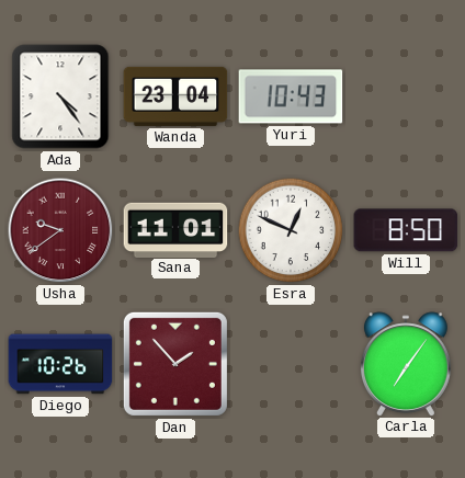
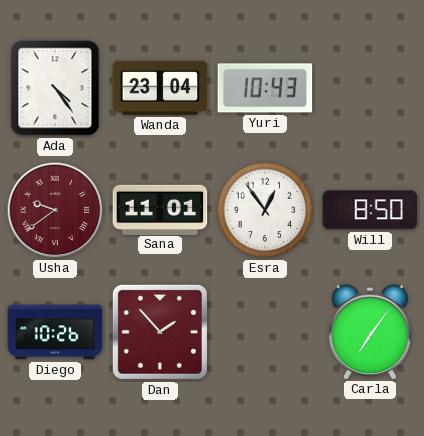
Esra: 12:49 -> 12:54 (265, 210)
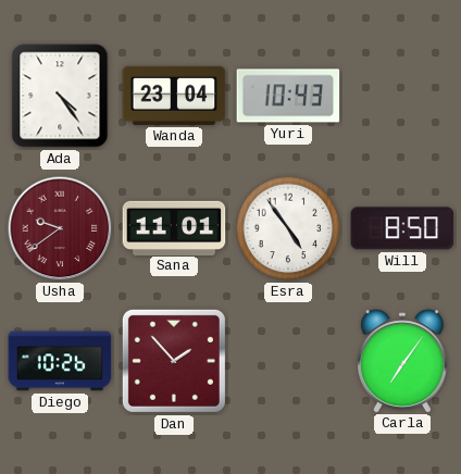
Esra: 12:54 -> 4:54 (288, 228)
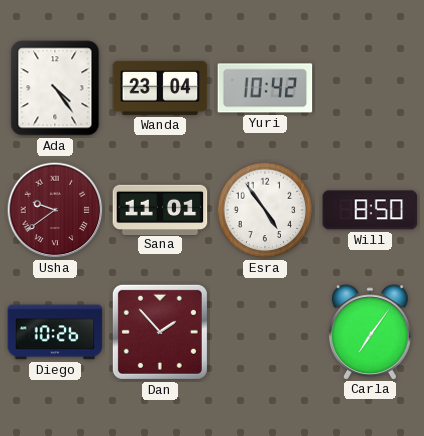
Yuri: 10:43 -> 10:42 (265, 88)
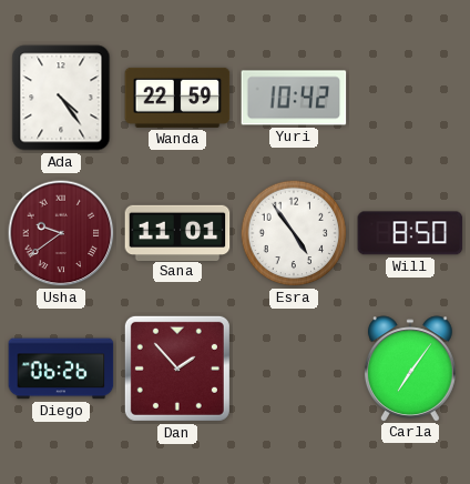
Wanda: 23:04 -> 22:59 (177, 98)
Diego: 10:26 -> 06:26 (61, 369)
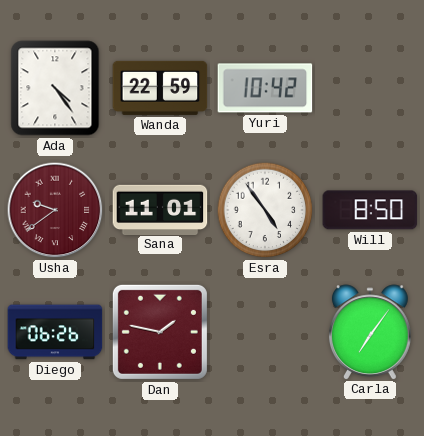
Dan: 1:53 -> 1:47 (160, 332)
